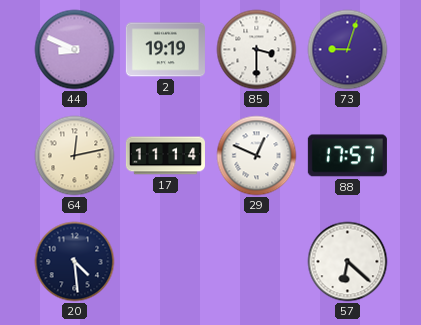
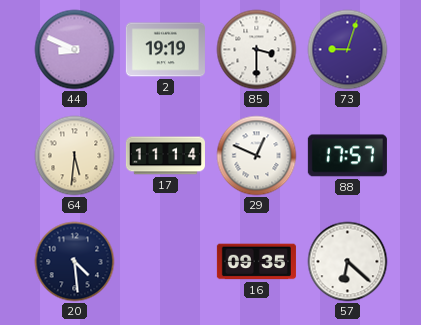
64: 12:13 -> 5:31 (75, 156)
16: none -> 09:35 (256, 262)
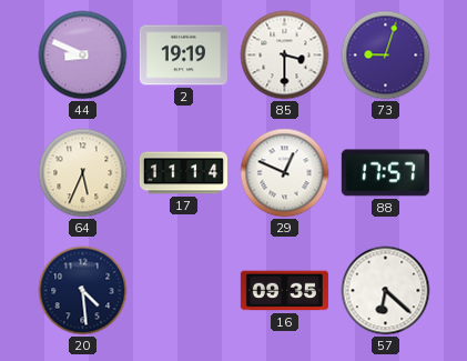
64: 5:31 -> 5:34 (83, 173)
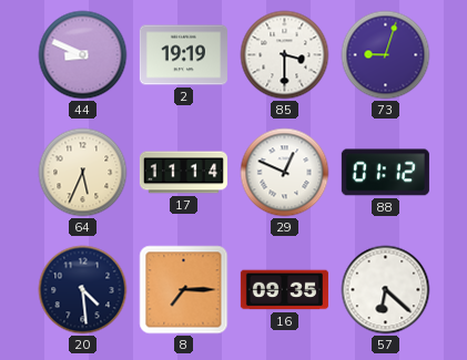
88: 17:57 -> 01:12 (385, 173)
8: none -> 7:15 (184, 290)
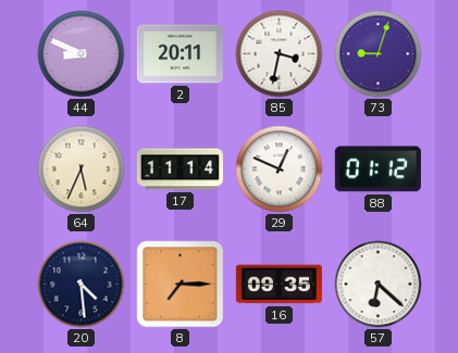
2: 19:19 -> 20:11 (180, 54)
85: 3:30 -> 3:32 (280, 54)
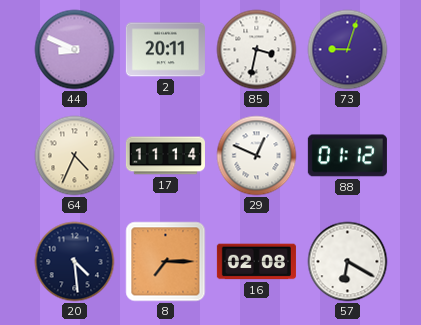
64: 5:34 -> 4:34 (75, 156)
16: 09:35 -> 02:08 (256, 262)
57: 6:22 -> 6:20 (348, 262)
